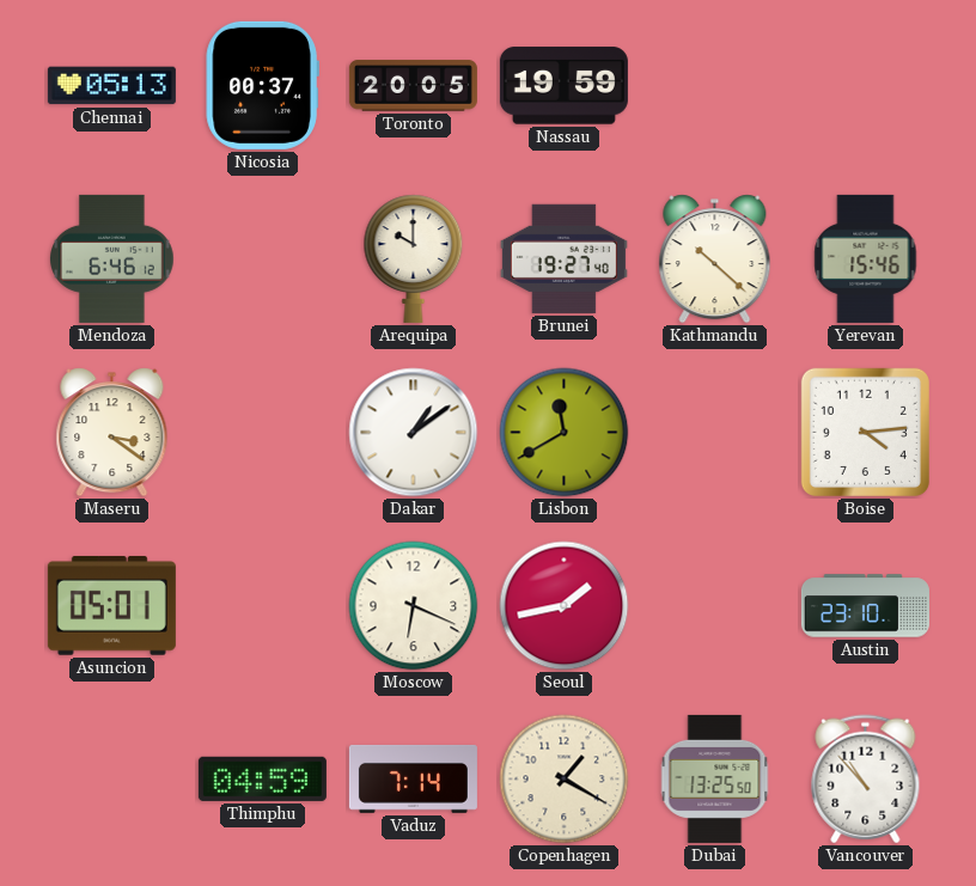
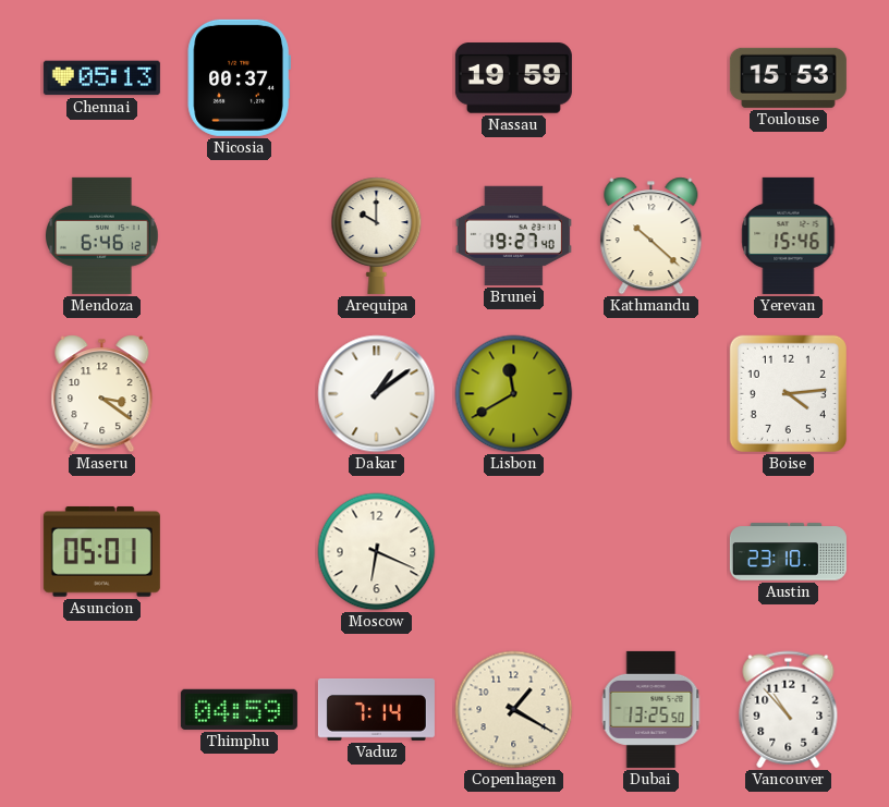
Toronto: 20:05 -> none (413, 86)
Toulouse: none -> 15:53 (788, 77)
Seoul: 1:43 -> none (565, 606)
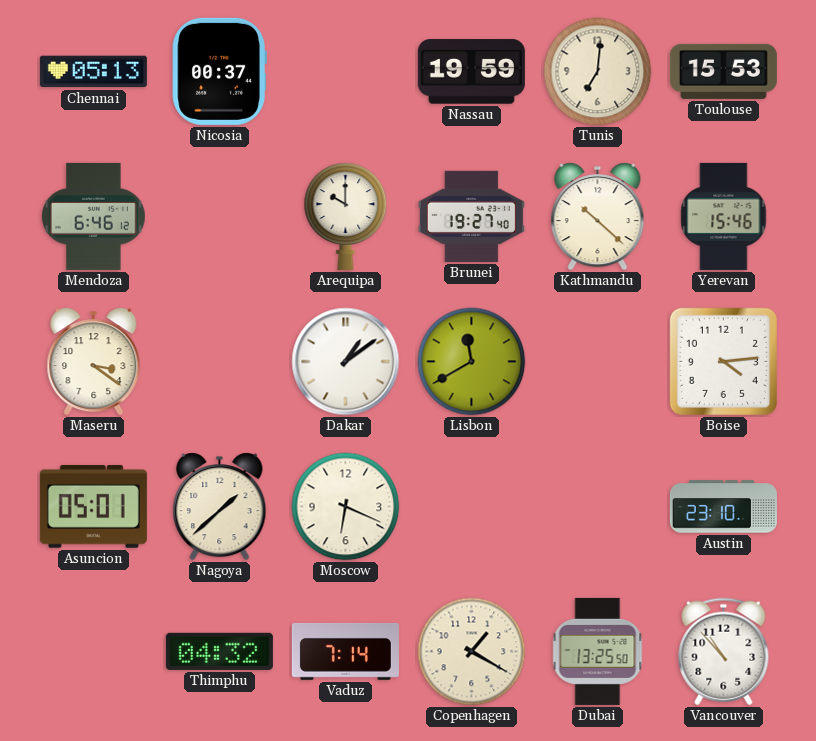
Tunis: none -> 7:01 (598, 72)
Nagoya: none -> 1:38 (220, 507)
Thimphu: 04:59 -> 04:32 (219, 651)
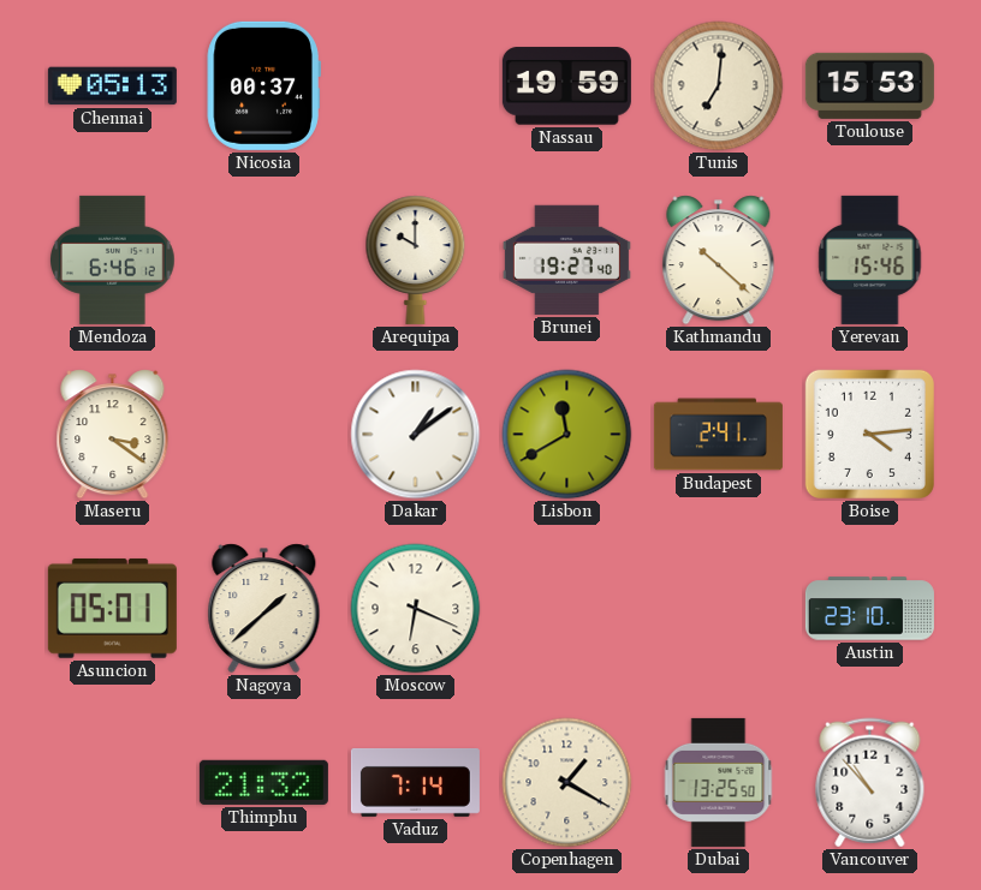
Budapest: none -> 2:41 (718, 435)
Thimphu: 04:32 -> 21:32 (263, 782)
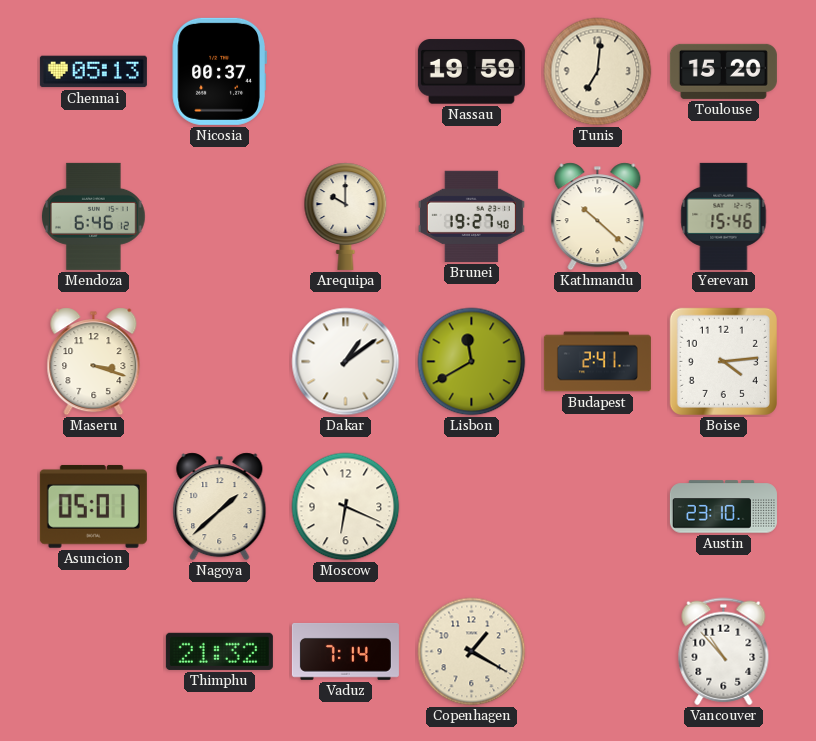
Toulouse: 15:53 -> 15:20 (723, 71)
Maseru: 3:21 -> 3:18 (94, 362)
Dubai: 13:25 -> none (719, 782)
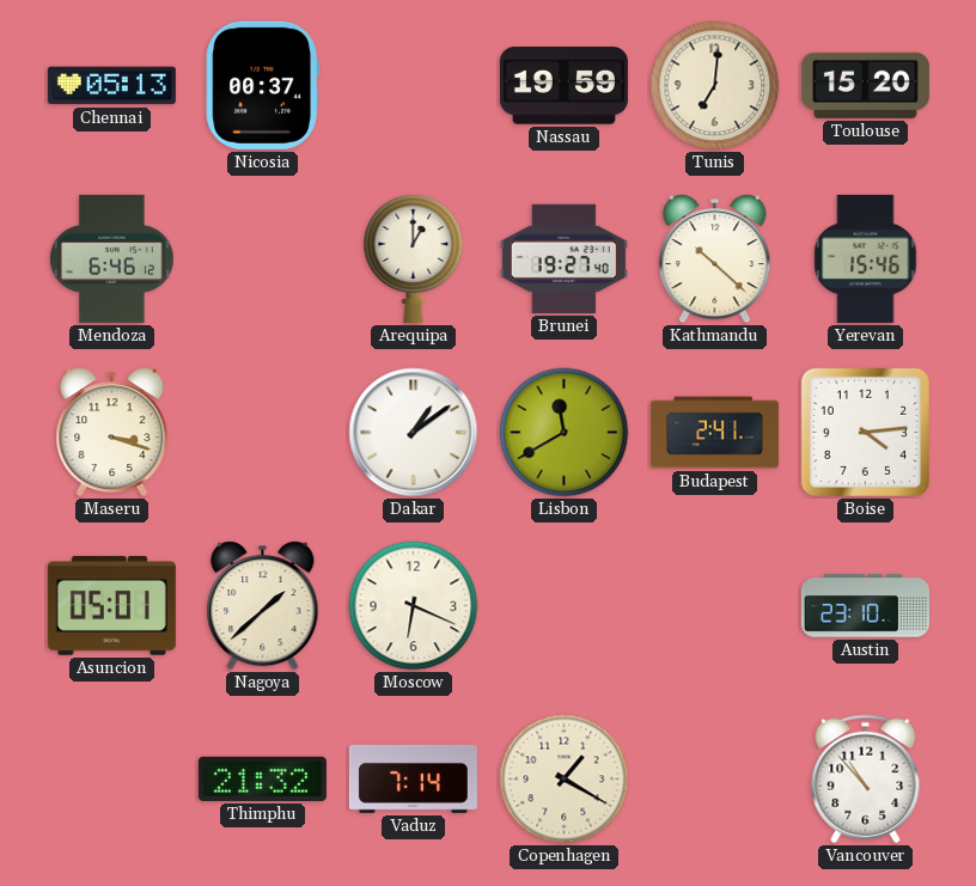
Arequipa: 10:00 -> 1:00 (414, 258)
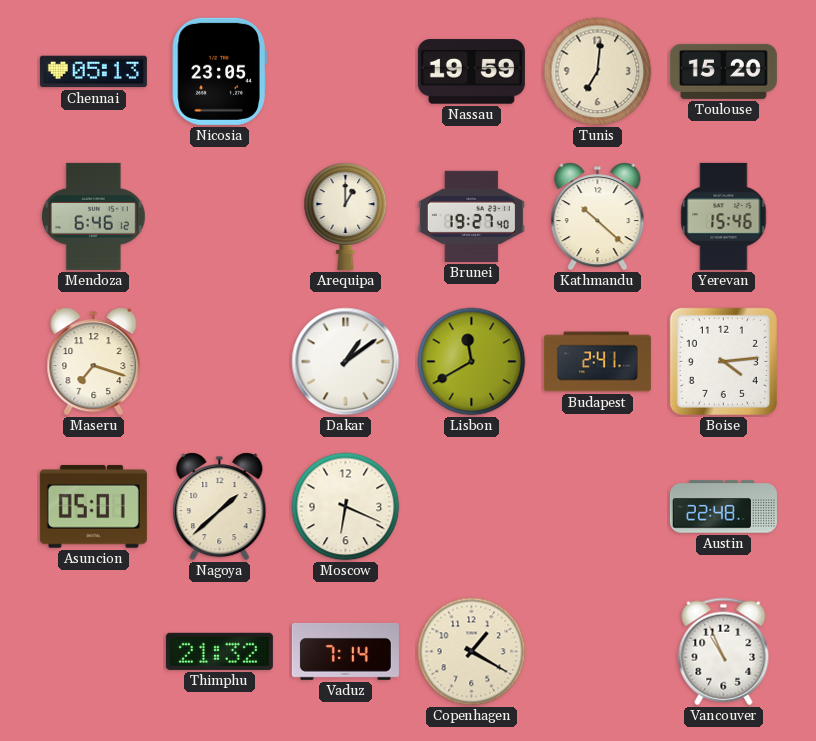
Nicosia: 00:37 -> 23:05 (219, 71)
Maseru: 3:18 -> 7:18 (94, 362)
Austin: 23:10 -> 22:48 (723, 507)
Vancouver: 10:53 -> 10:56 (724, 652)
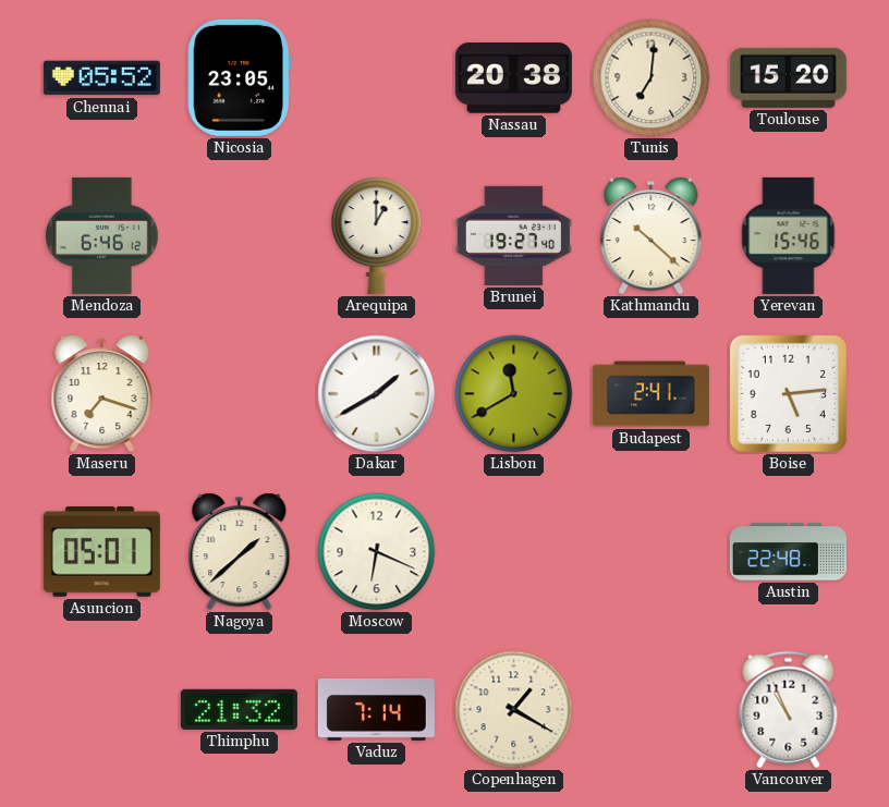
Chennai: 05:13 -> 05:52 (101, 78)
Nassau: 19:59 -> 20:38 (513, 78)
Dakar: 1:09 -> 1:40 (377, 394)
Boise: 4:14 -> 5:14 (788, 393)
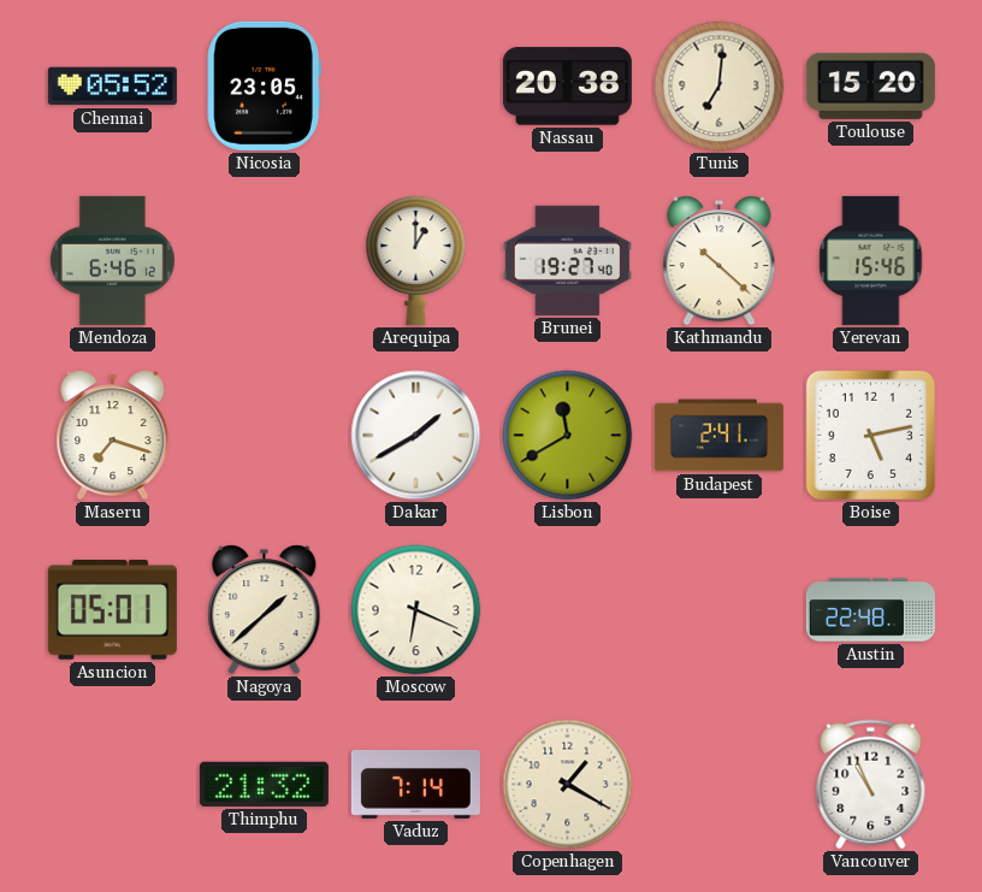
Boise: 5:14 -> 5:13 (870, 435)
